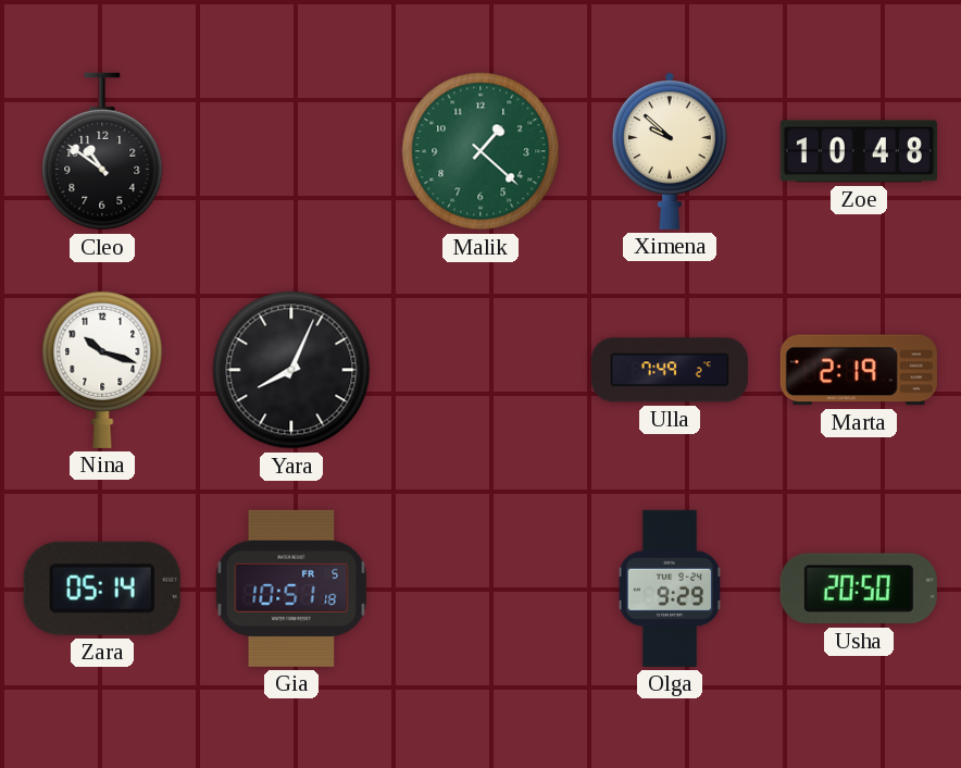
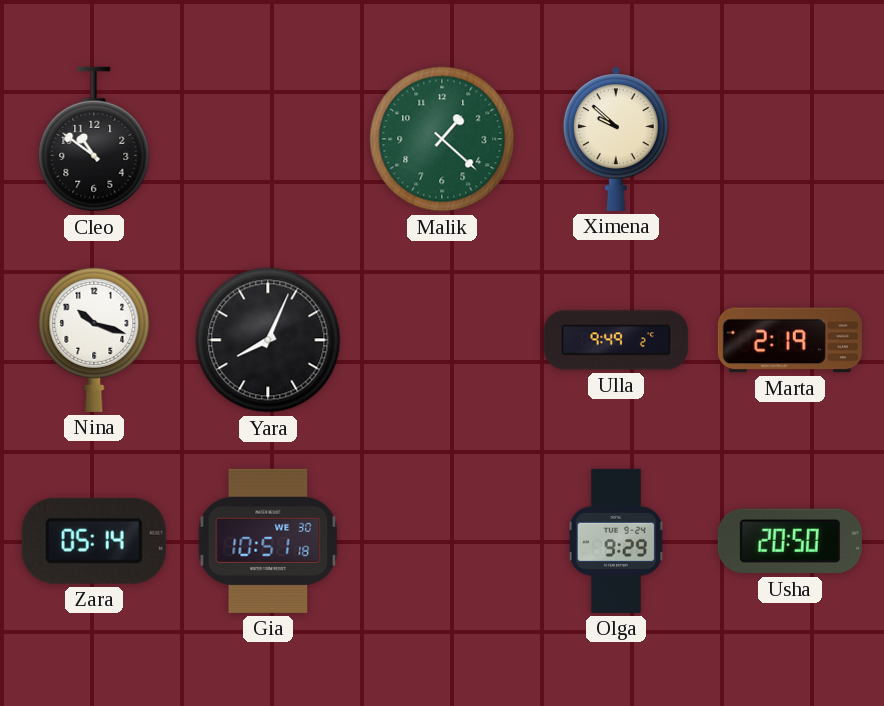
Zoe: 10:48 -> none (859, 151)
Ulla: 7:49 -> 9:49 (616, 340)
Gia date: FR 5 -> WE 30 (268, 541)
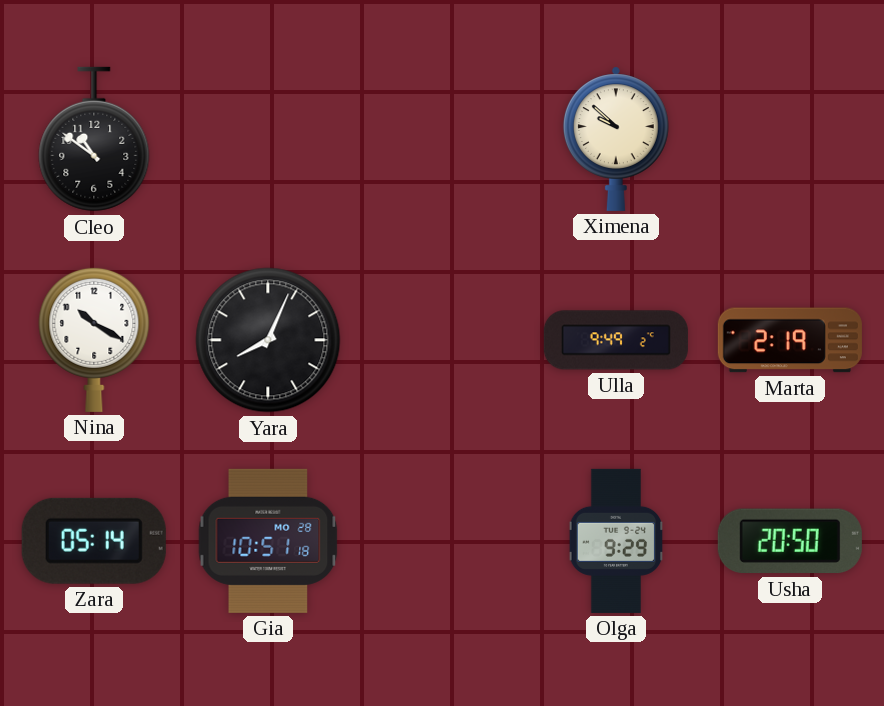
Malik: 1:22 -> none (442, 139)
Nina: 10:18 -> 10:20 (94, 339)
Gia date: WE 30 -> MO 28 (268, 541)
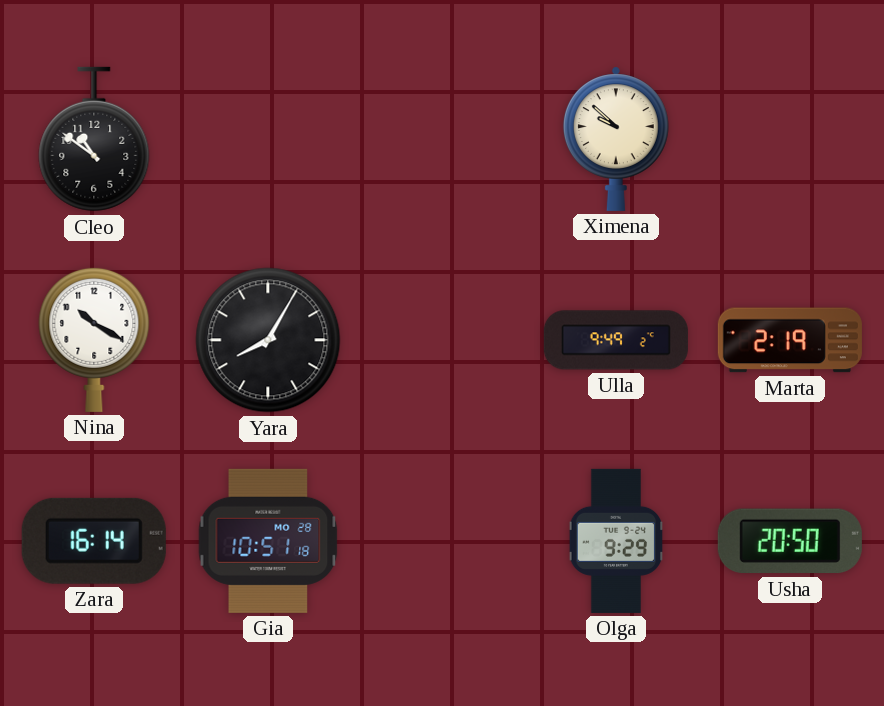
Yara: 8:04 -> 8:05 (268, 340)
Zara: 05:14 -> 16:14 (94, 541)
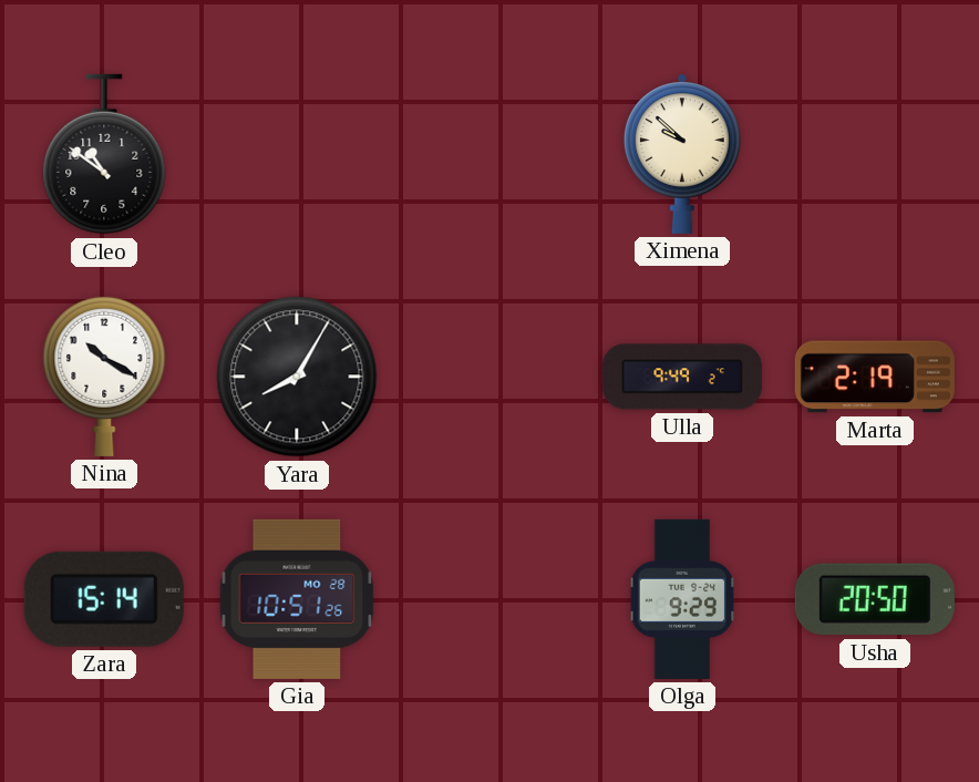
Zara: 16:14 -> 15:14 (104, 599)
Gia: 10:51:18 -> 10:51:26 (297, 599)
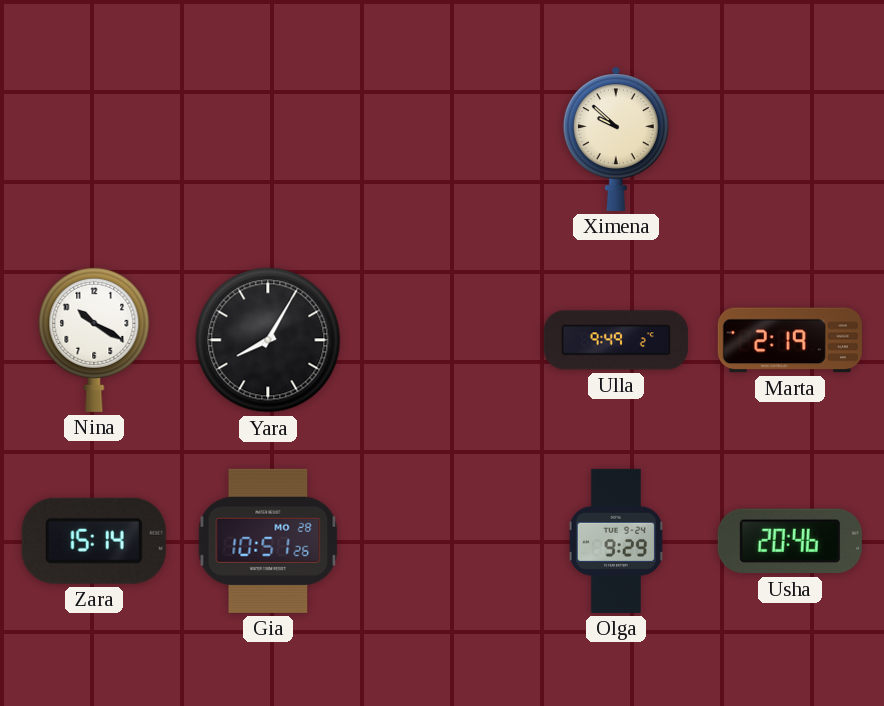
Cleo: 10:51 -> none (104, 154)
Usha: 20:50 -> 20:46 (790, 541)
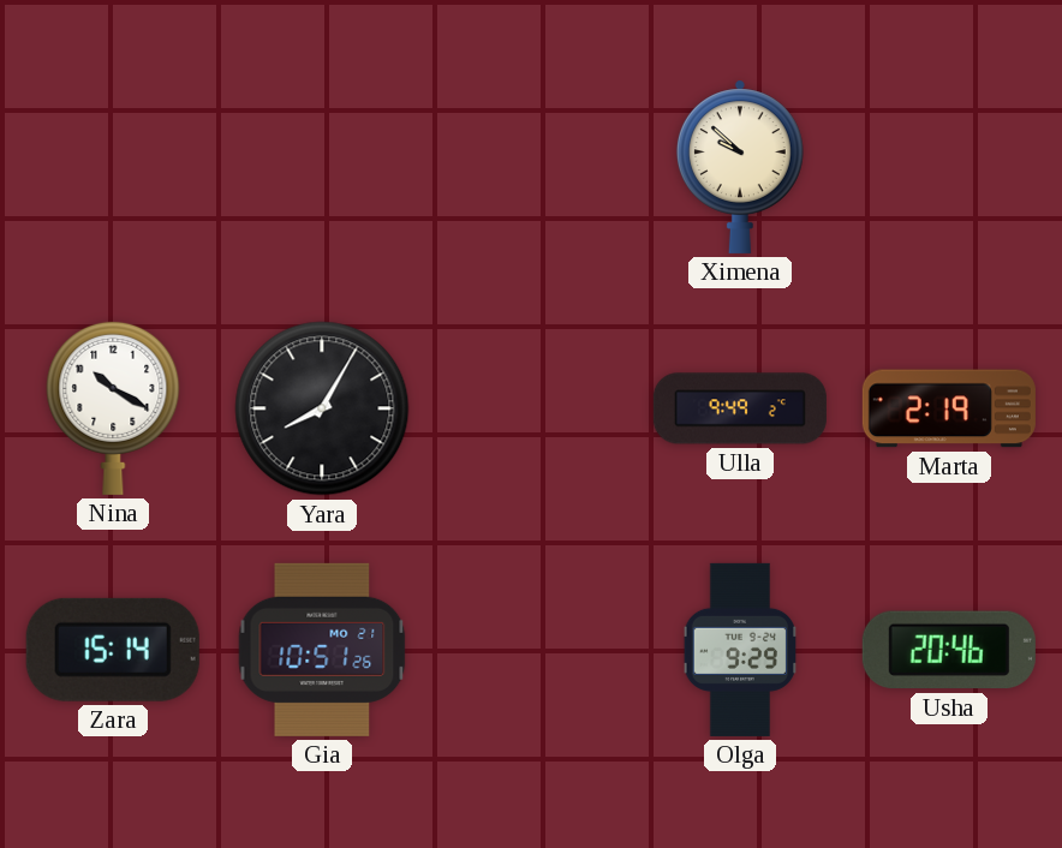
Gia date: MO 28 -> MO 21 (322, 650)
